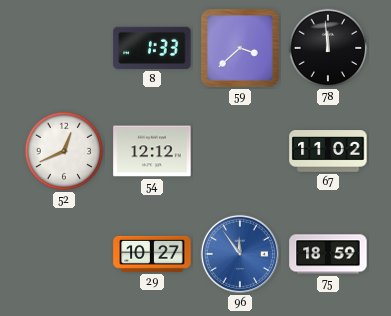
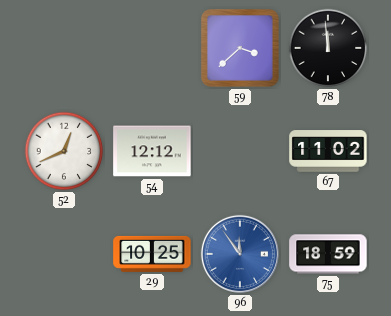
8: 1:33 -> none (152, 48)
29: 10:27 -> 10:25 (152, 254)
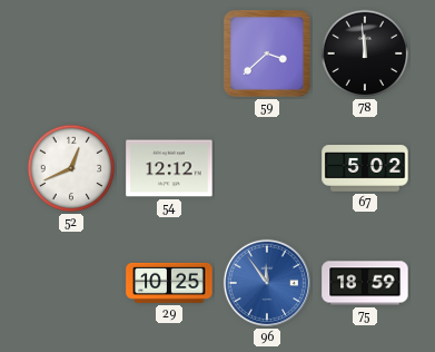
67: 11:02 -> 5:02 (365, 168)
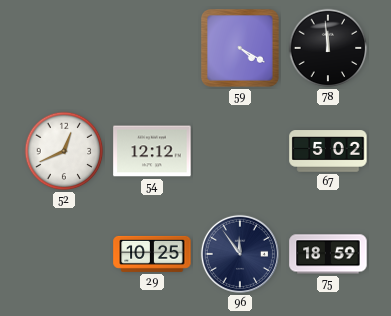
59: 3:38 -> 4:20 (241, 49)
96 dial: blue -> navy (240, 254)
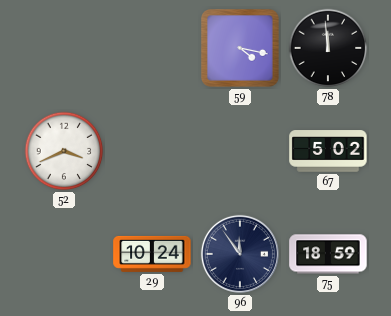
59: 4:20 -> 4:17 (241, 49)
52: 12:41 -> 3:41 (64, 151)
54: 12:12 -> none (152, 151)
29: 10:25 -> 10:24 (152, 254)
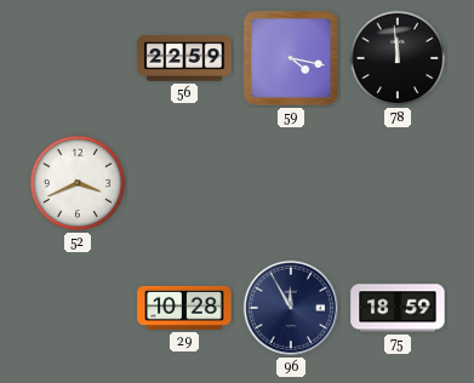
56: none -> 22:59 (184, 58)
67: 5:02 -> none (328, 151)
29: 10:24 -> 10:28 (184, 308)
96: 11:54 -> 11:55 (291, 308)
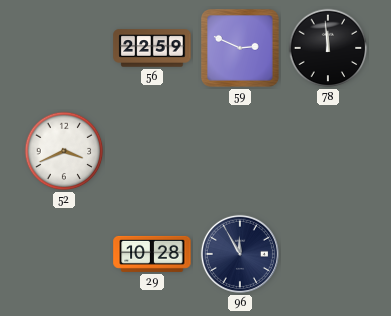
59: 4:17 -> 2:49 (241, 49)
75: 18:59 -> none (398, 308)
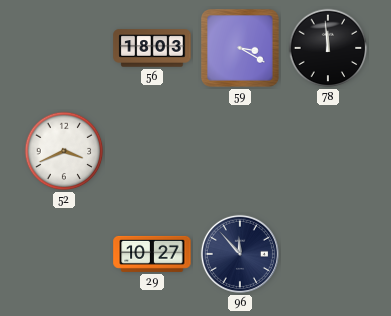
56: 22:59 -> 18:03 (152, 48)
59: 2:49 -> 3:20 (241, 49)
29: 10:28 -> 10:27 (152, 254)
96: 11:55 -> 11:53 (240, 254)
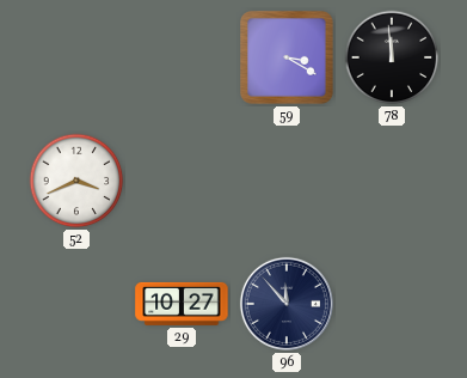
56: 18:03 -> none (152, 48)
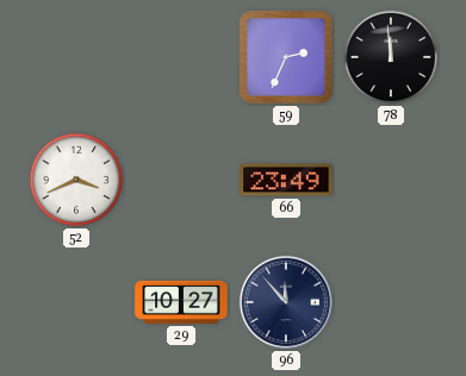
59: 3:20 -> 2:34 (287, 58)
66: none -> 23:49 (286, 180)
